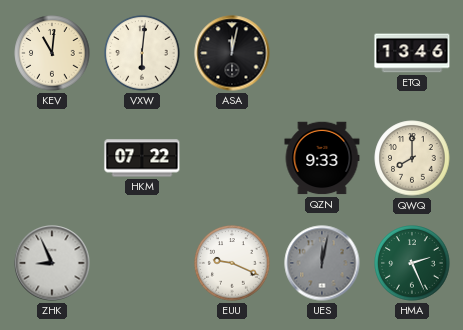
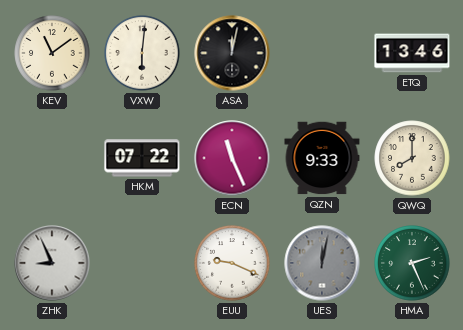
KEV: 11:01 -> 11:09 (52, 53)
ECN: none -> 11:26 (232, 158)
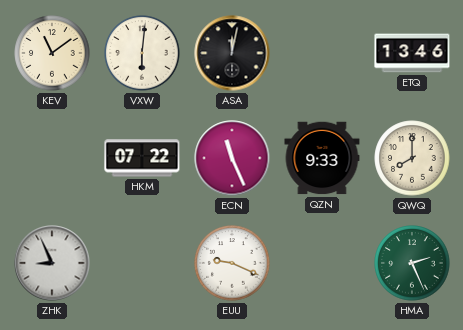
UES: 12:02 -> none (322, 263)
